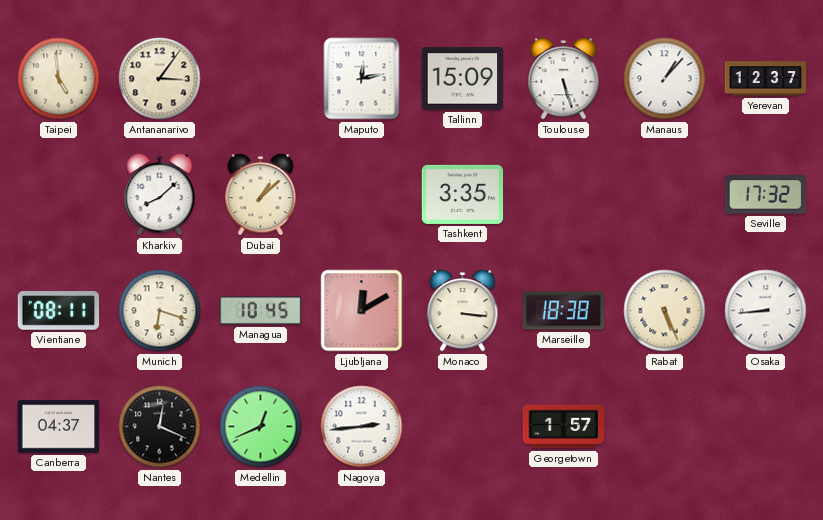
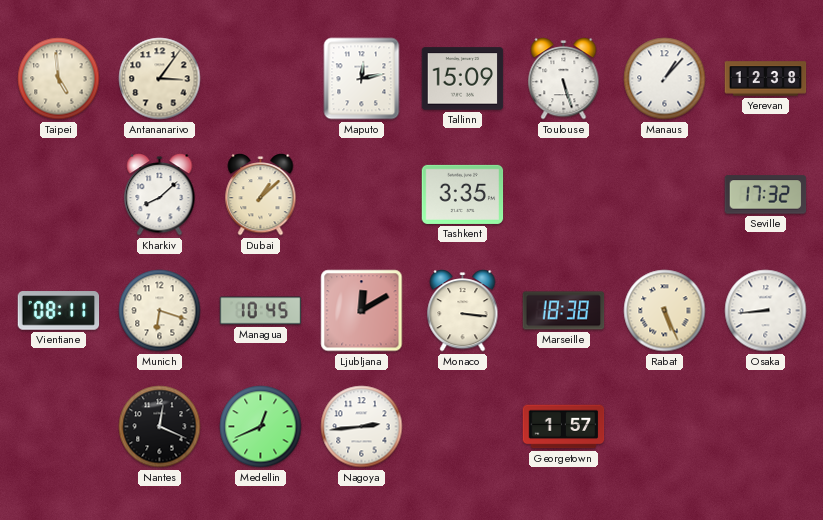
Yerevan: 12:37 -> 12:38 (766, 79)
Canberra: 04:37 -> none (59, 427)
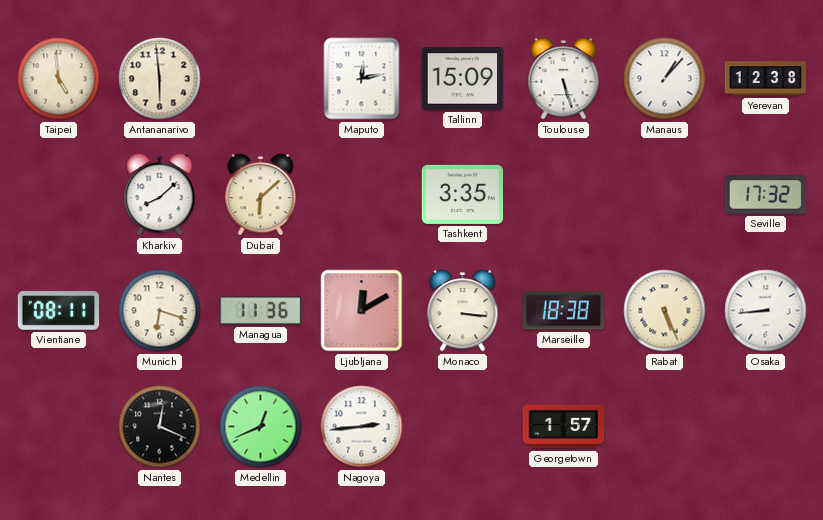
Antananarivo: 3:06 -> 5:59 (160, 79)
Dubai: 1:08 -> 6:08 (261, 195)
Managua: 10:45 -> 11:36 (261, 311)
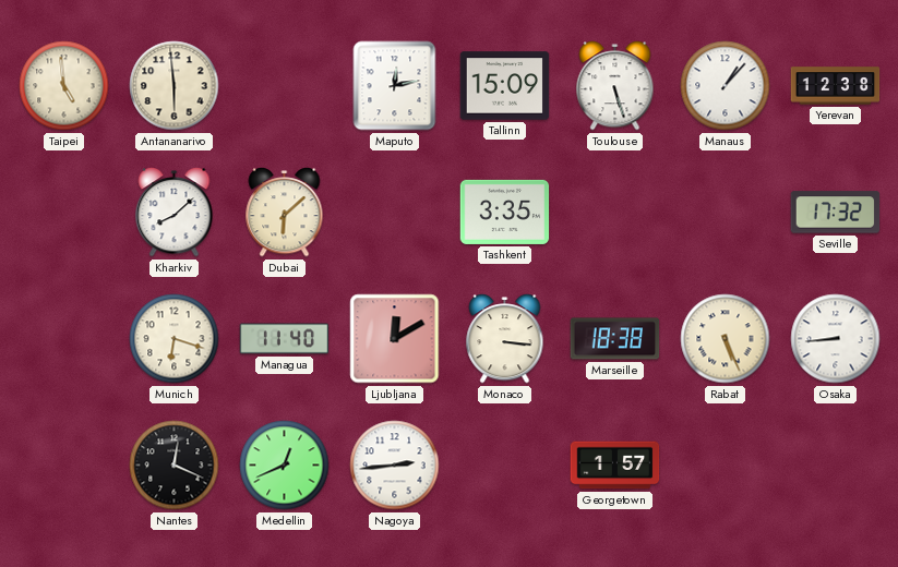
Vientiane: 08:11 -> none (59, 311)
Managua: 11:36 -> 11:40 (285, 339)
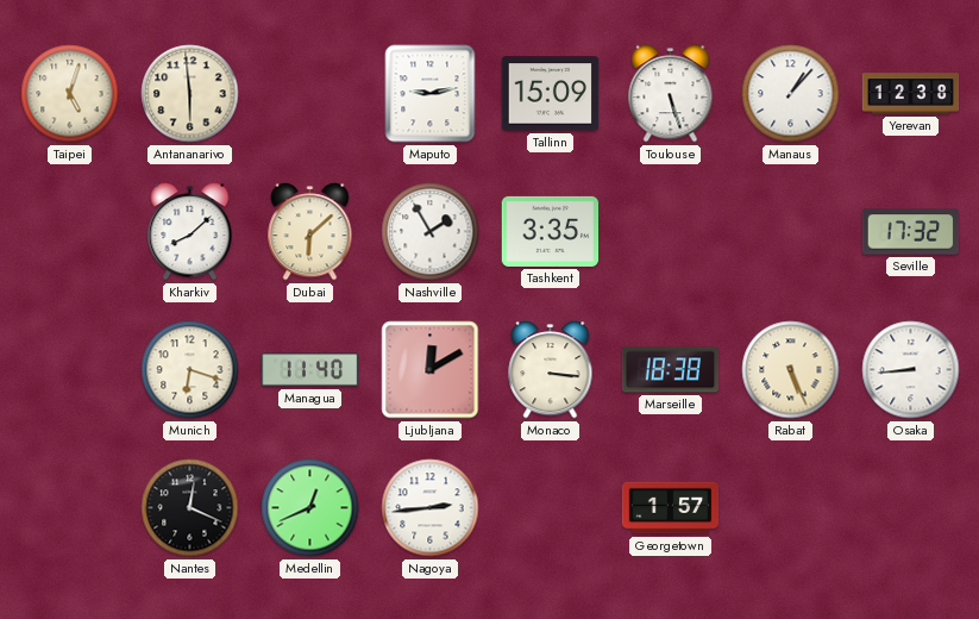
Taipei: 4:59 -> 5:03 (70, 94)
Maputo: 12:13 -> 9:13 (431, 94)
Nashville: none -> 1:55 (431, 232)
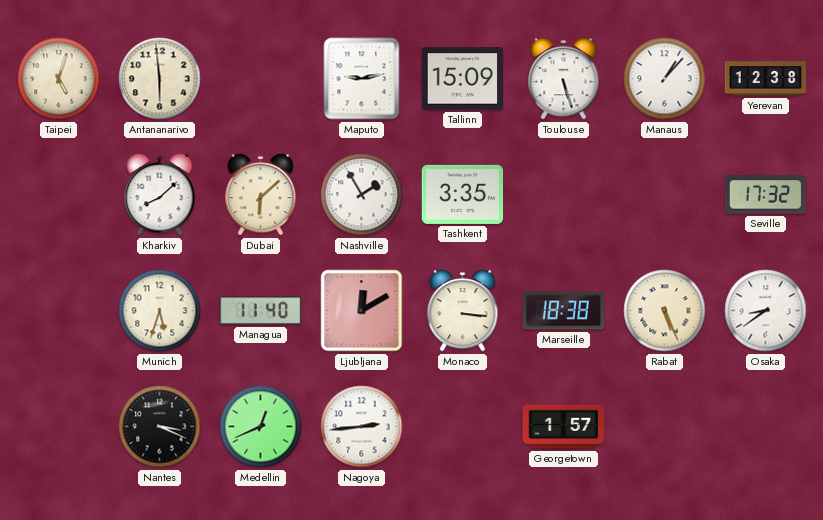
Munich: 6:18 -> 5:33 (160, 311)
Osaka: 8:44 -> 8:39 (766, 311)
Nantes: 12:19 -> 3:19 (160, 427)
